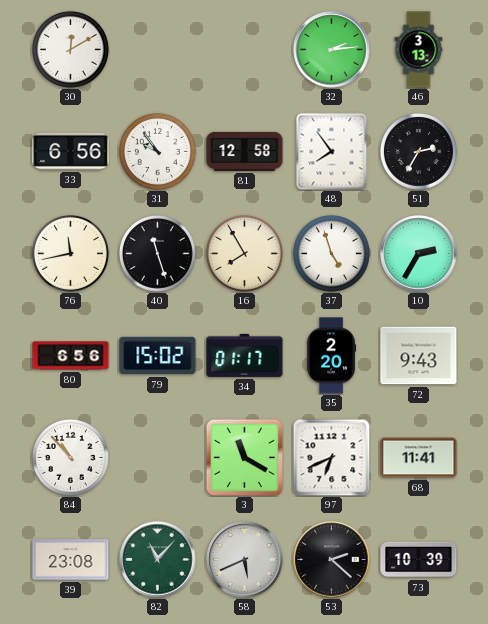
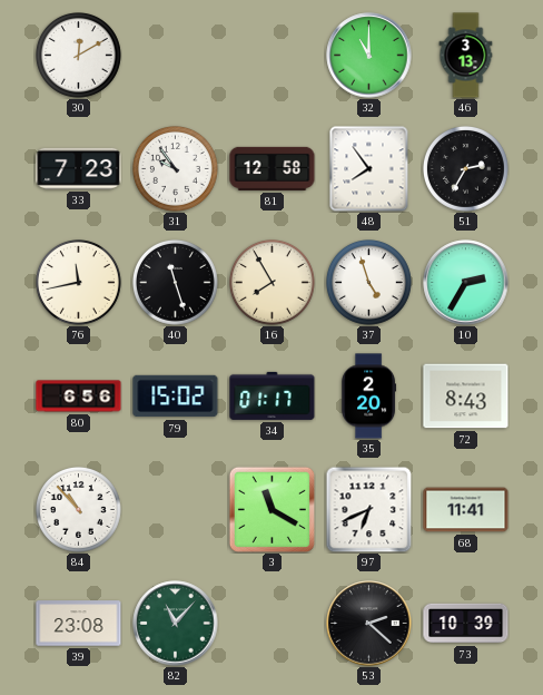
32: 2:14 -> 11:00 (369, 56)
33: 6:56 -> 7:23 (79, 168)
72: 9:43 -> 8:43 (466, 397)
58: 5:41 -> none (245, 560)
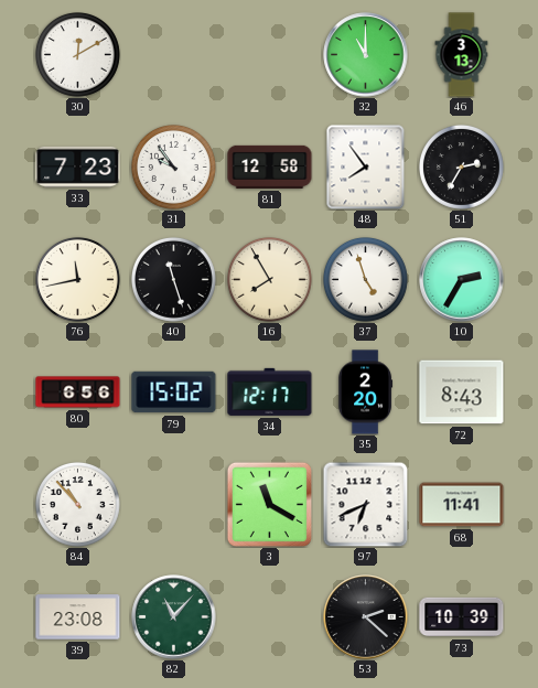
34: 01:17 -> 12:17 (270, 391)
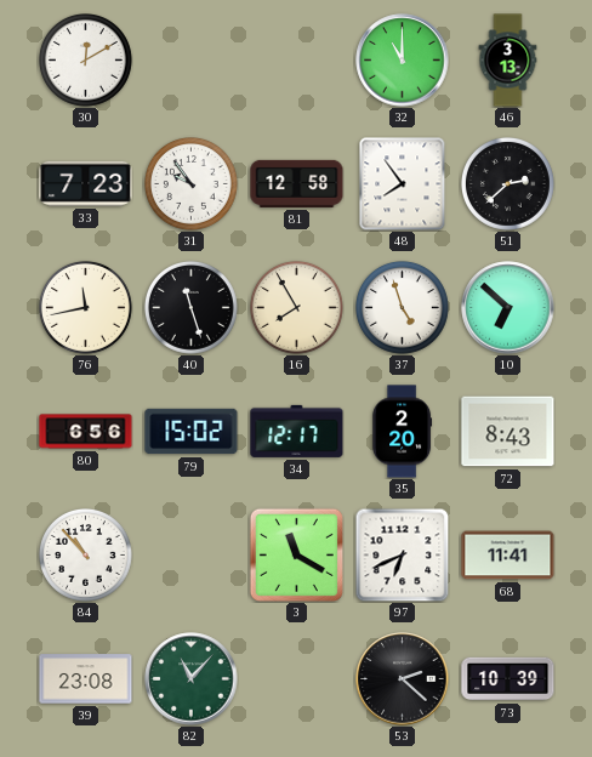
51: 2:35 -> 2:38 (508, 184)
10: 2:35 -> 6:52 (508, 308)
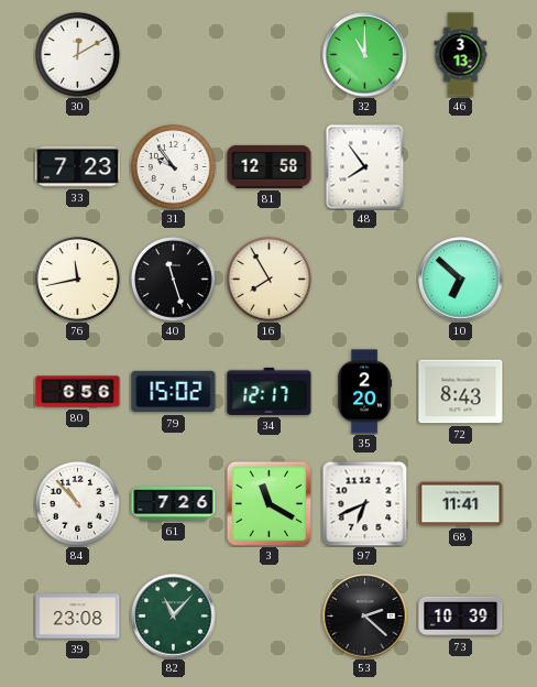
51: 2:38 -> none (508, 184)
37: 4:57 -> none (403, 308)
61: none -> 7:26 (174, 504)
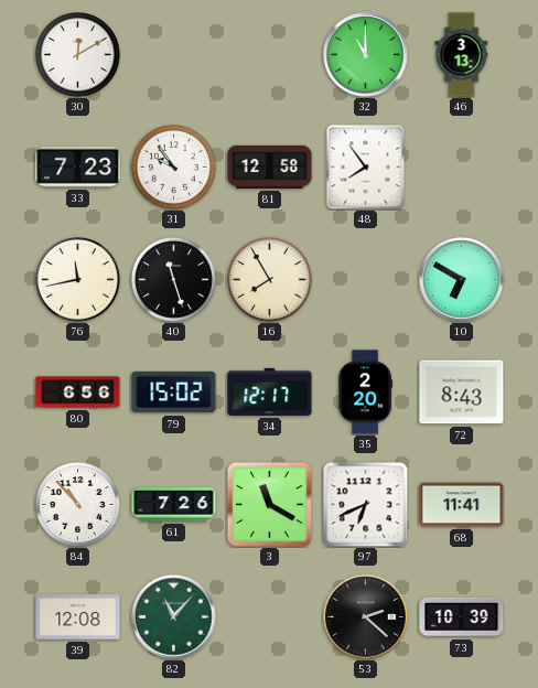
10: 6:52 -> 6:50 (462, 280)
39: 23:08 -> 12:08 (78, 617)
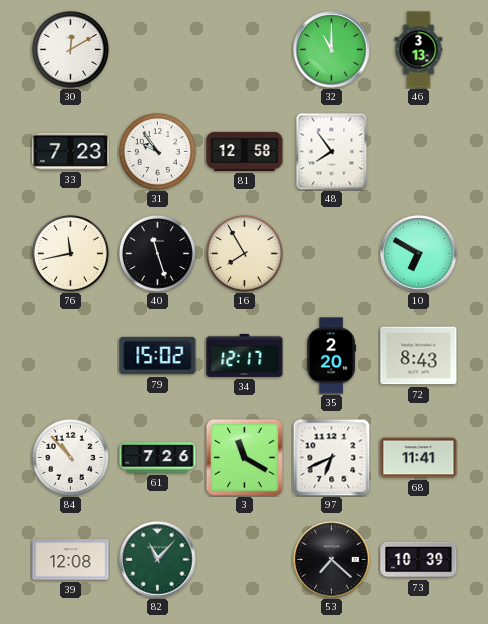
80: 6:56 -> none (78, 393)
53: 2:22 -> 7:22 (332, 560)
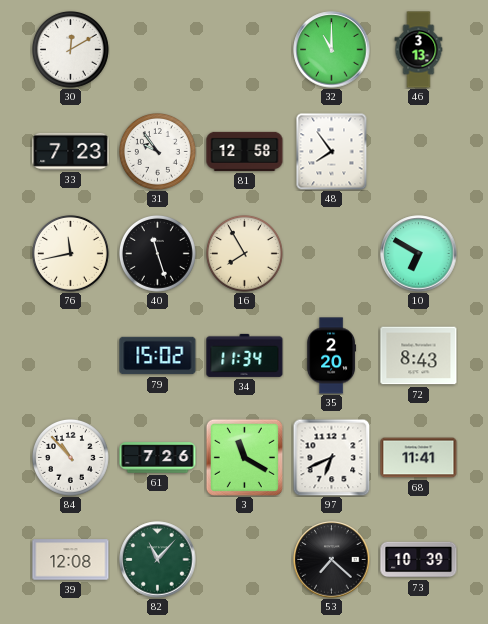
34: 12:17 -> 11:34 (245, 355)
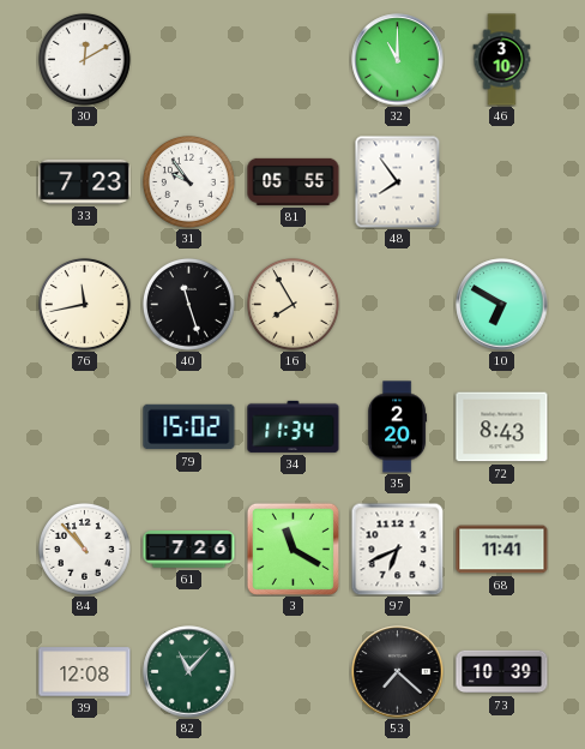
46: 3:13 -> 3:10 (502, 60)
81: 12:58 -> 05:55 (294, 181)
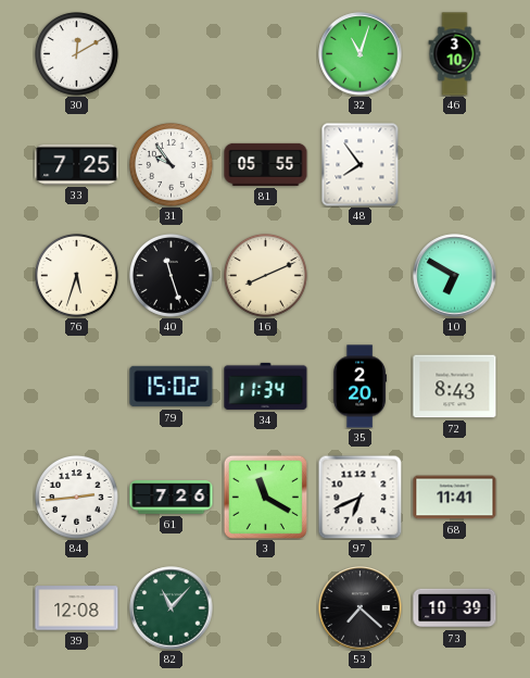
32: 11:00 -> 11:03 (361, 54)
33: 7:23 -> 7:25 (77, 164)
76: 11:43 -> 5:33 (77, 276)
16: 7:55 -> 8:11 (266, 276)
84: 10:53 -> 2:44 (77, 498)
